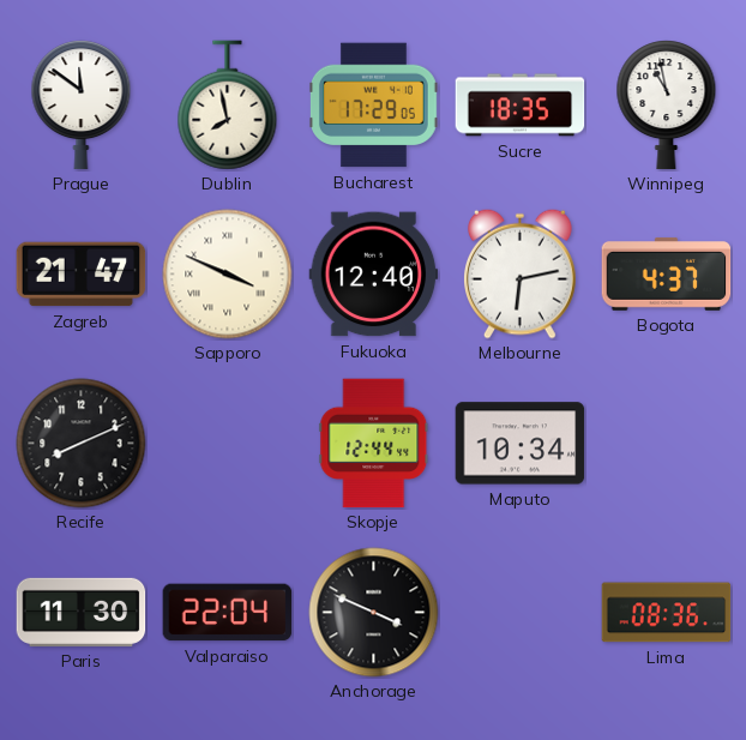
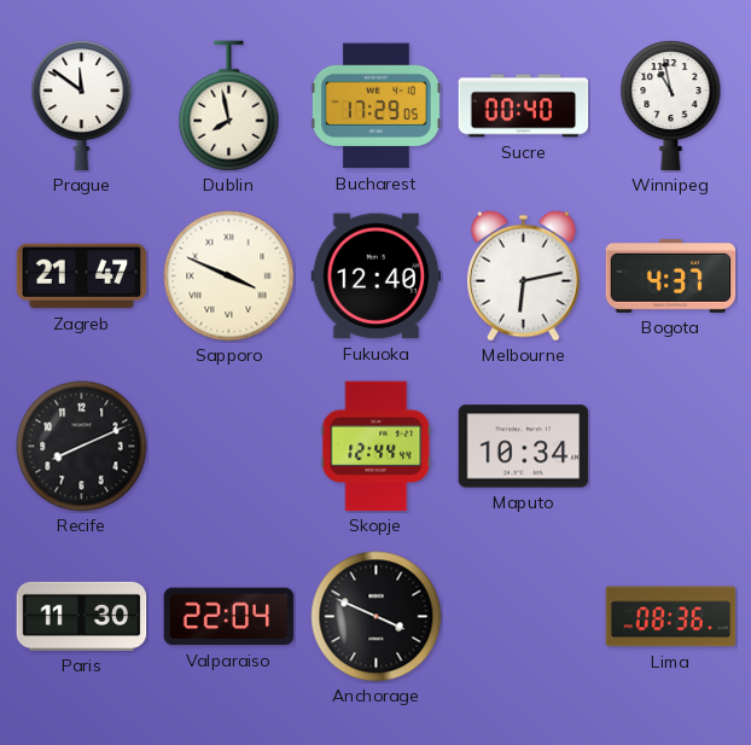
Sucre: 18:35 -> 00:40 (524, 106)
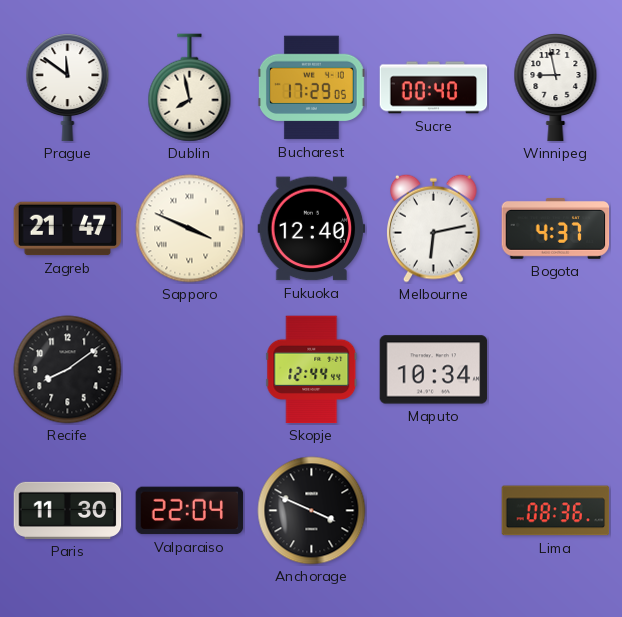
Winnipeg: 10:58 -> 8:58 (556, 88)
Recife: 8:11 -> 8:09 (68, 370)
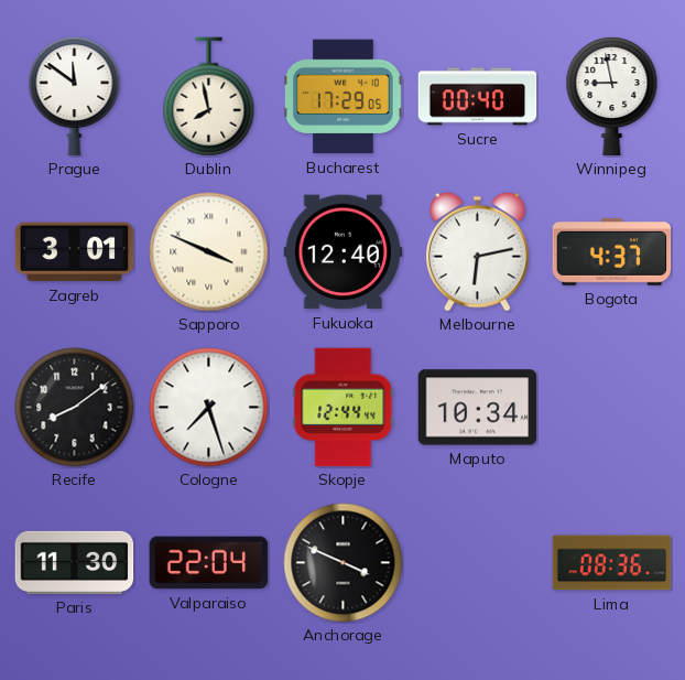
Zagreb: 21:47 -> 3:01 (75, 252)
Cologne: none -> 7:27 (209, 408)
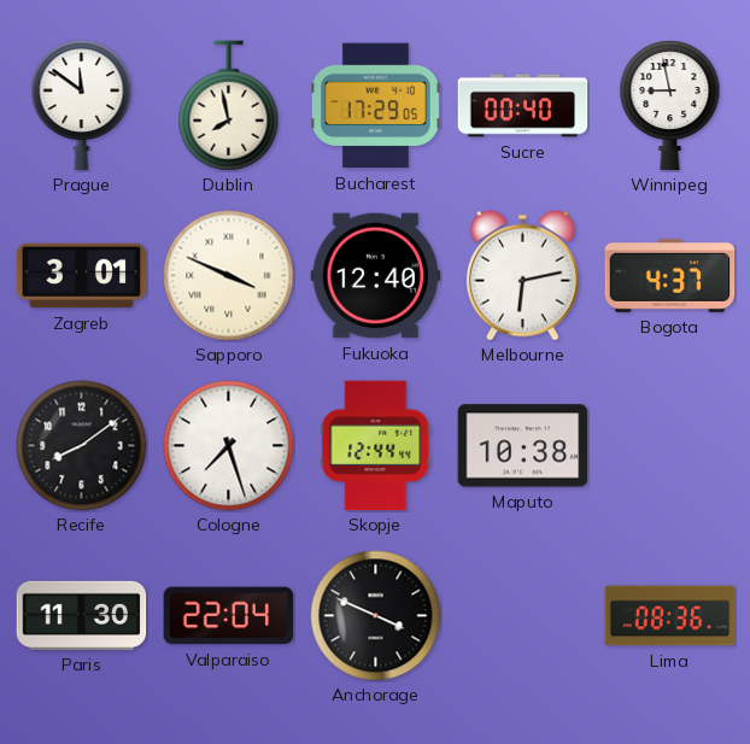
Maputo: 10:34 -> 10:38 (523, 446)
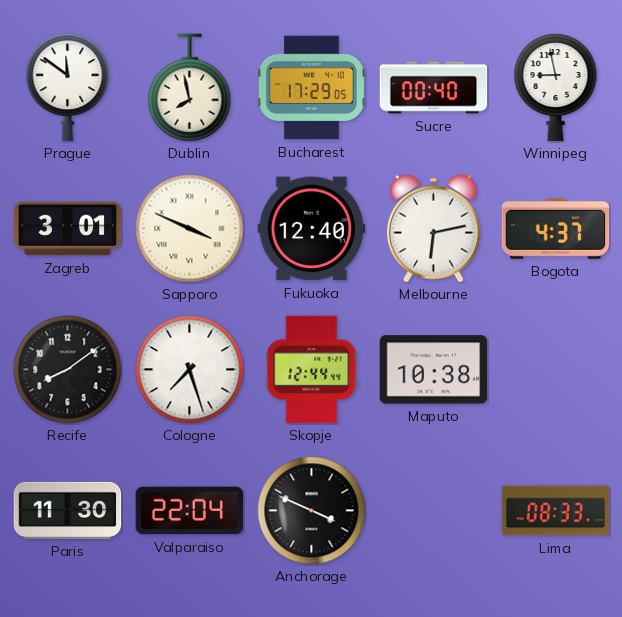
Lima: 08:36 -> 08:33 (556, 511)
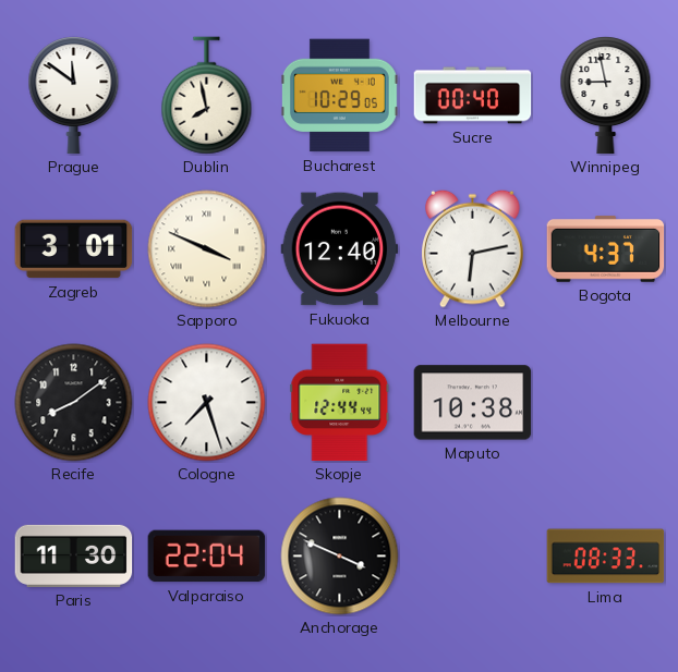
Bucharest: 17:29 -> 10:29 (340, 96)
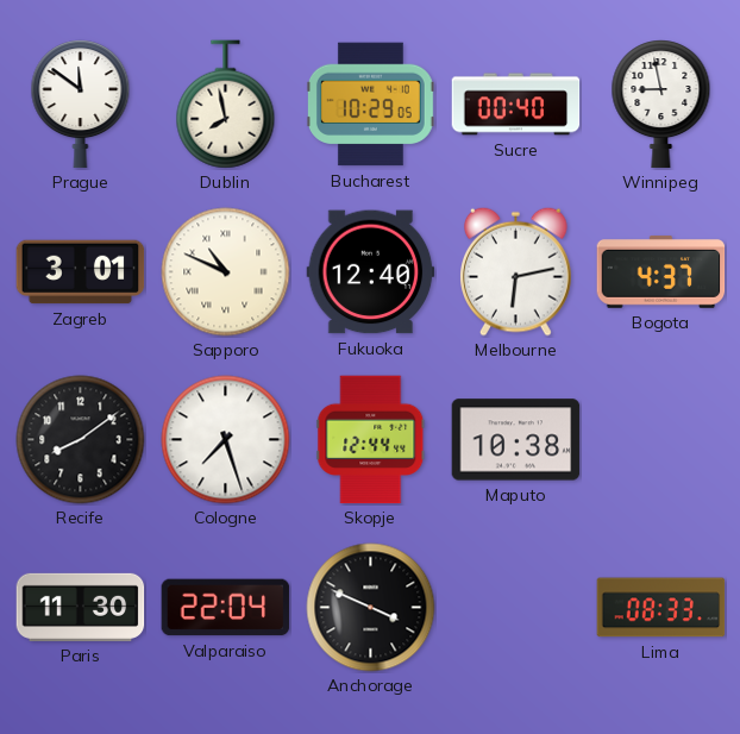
Sapporo: 3:49 -> 10:49 (226, 272)
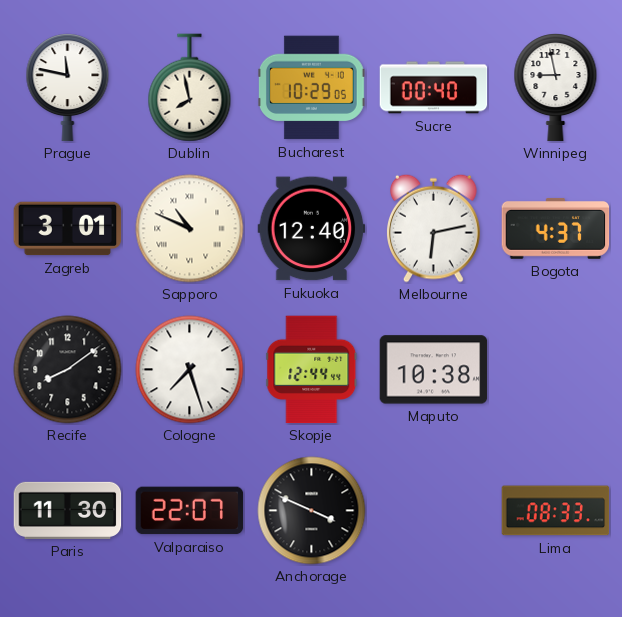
Prague: 11:51 -> 11:47 (68, 88)
Valparaiso: 22:04 -> 22:07 (190, 511)
